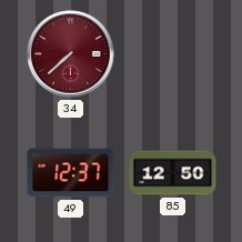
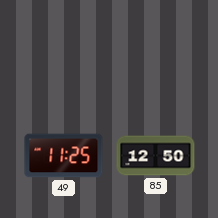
34: 7:38 -> none (71, 54)
49: 12:37 -> 11:25 (64, 156)
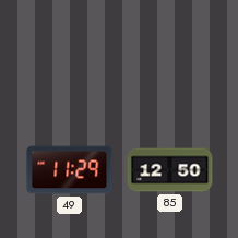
49: 11:25 -> 11:29 (70, 170)
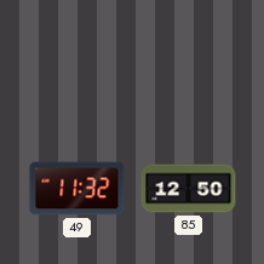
49: 11:29 -> 11:32 (78, 189)
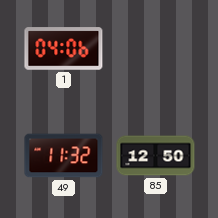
1: none -> 04:06 (64, 49)
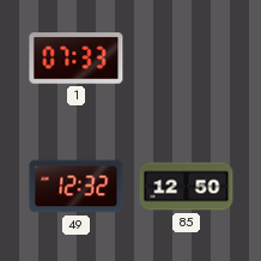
1: 04:06 -> 07:33 (77, 59)
49: 11:32 -> 12:32 (77, 187)
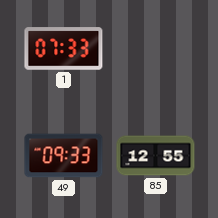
49: 12:32 -> 09:33 (64, 156)
85: 12:50 -> 12:55 (156, 156)
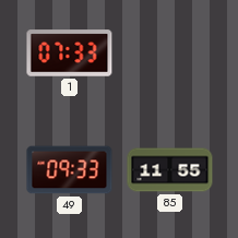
85: 12:55 -> 11:55 (170, 170)
